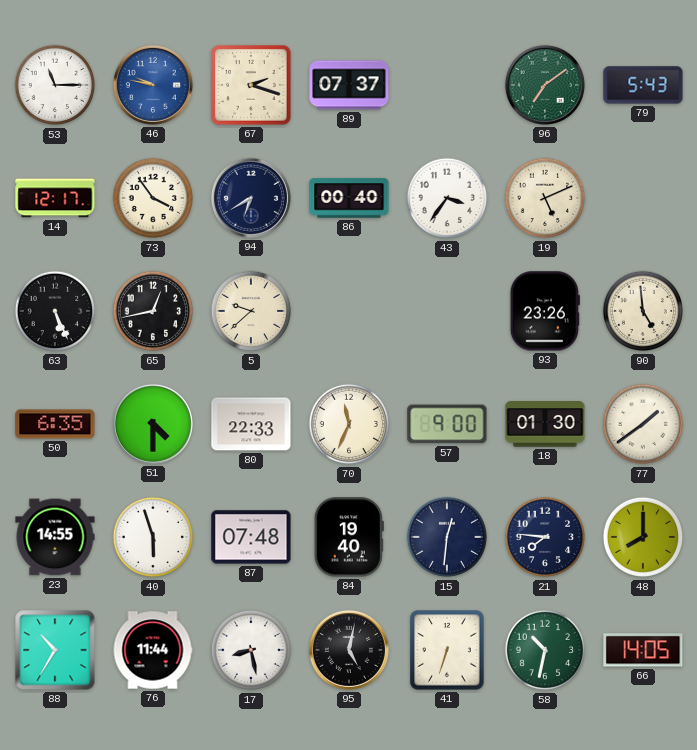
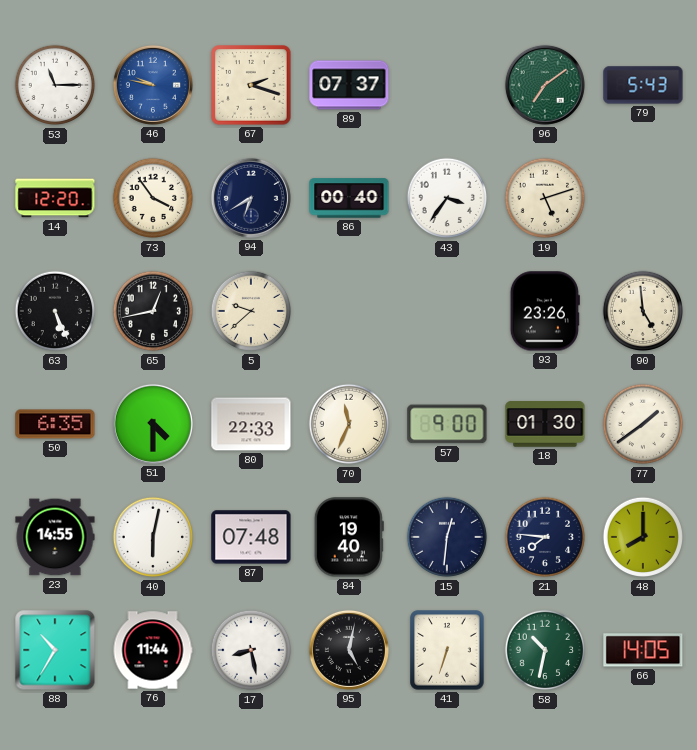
14: 12:17 -> 12:20 (55, 198)
19: 5:11 -> 5:12 (545, 198)
40: 5:57 -> 6:02 (153, 537)
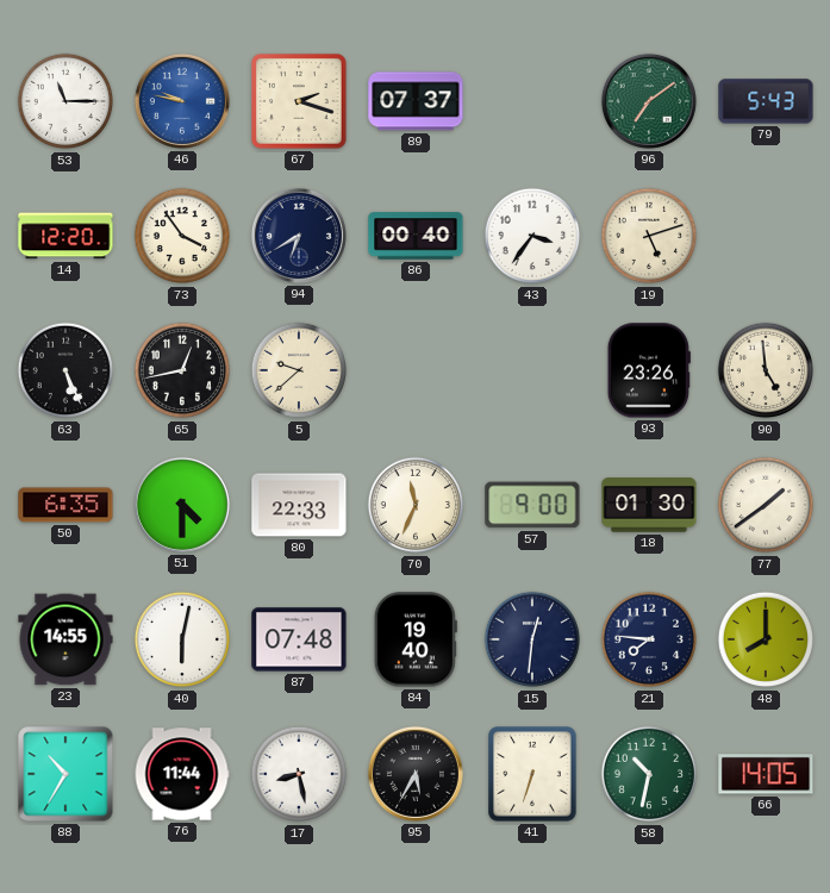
95: 5:02 -> 5:35 (416, 774)
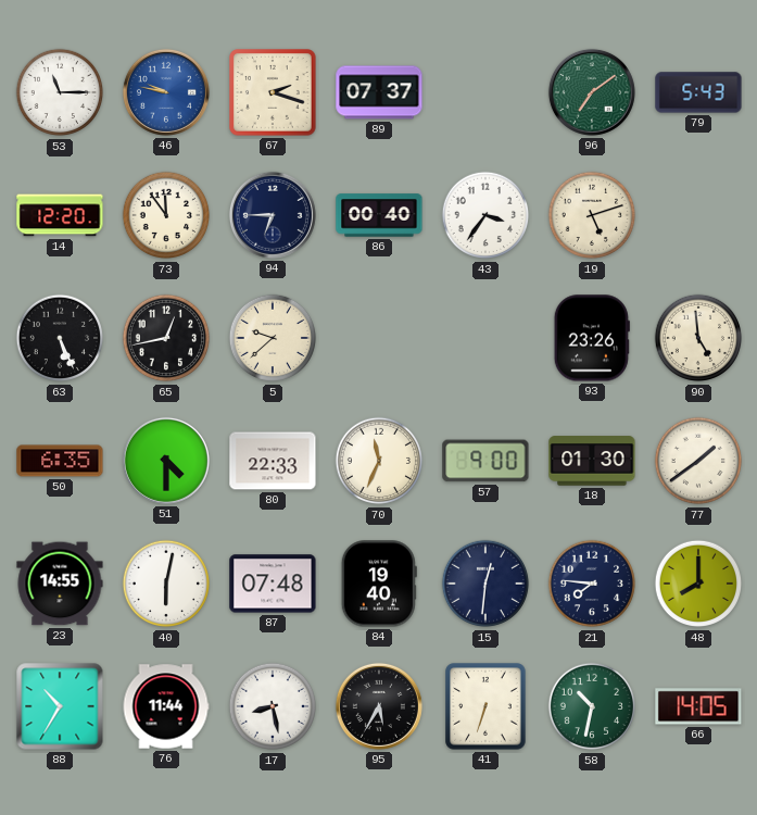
73: 3:54 -> 11:54 (166, 215)
94: 6:40 -> 6:45 (273, 215)
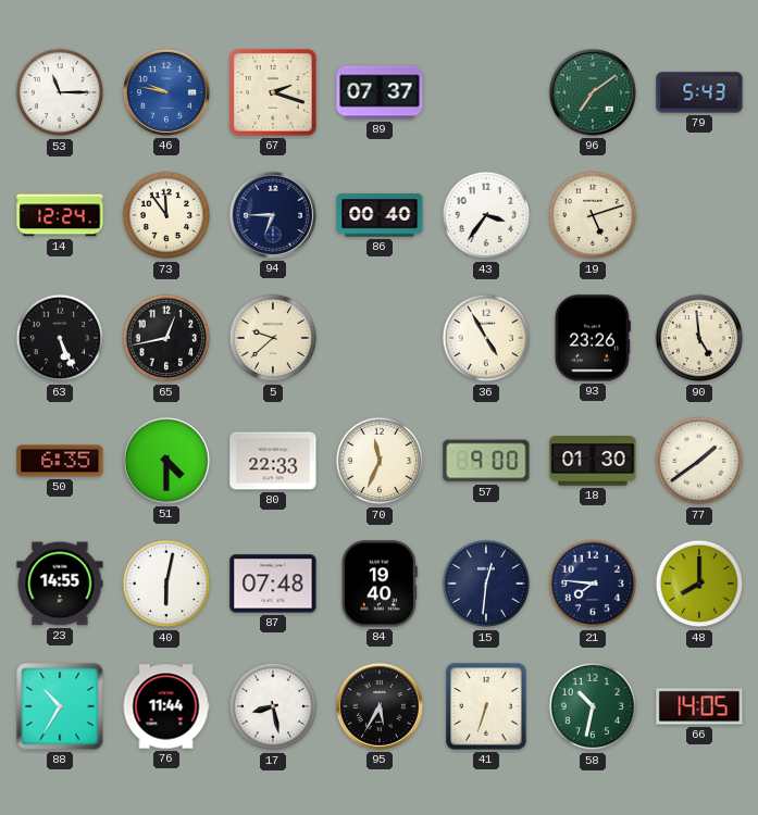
14: 12:20 -> 12:24 (60, 215)
36: none -> 4:55 (486, 338)
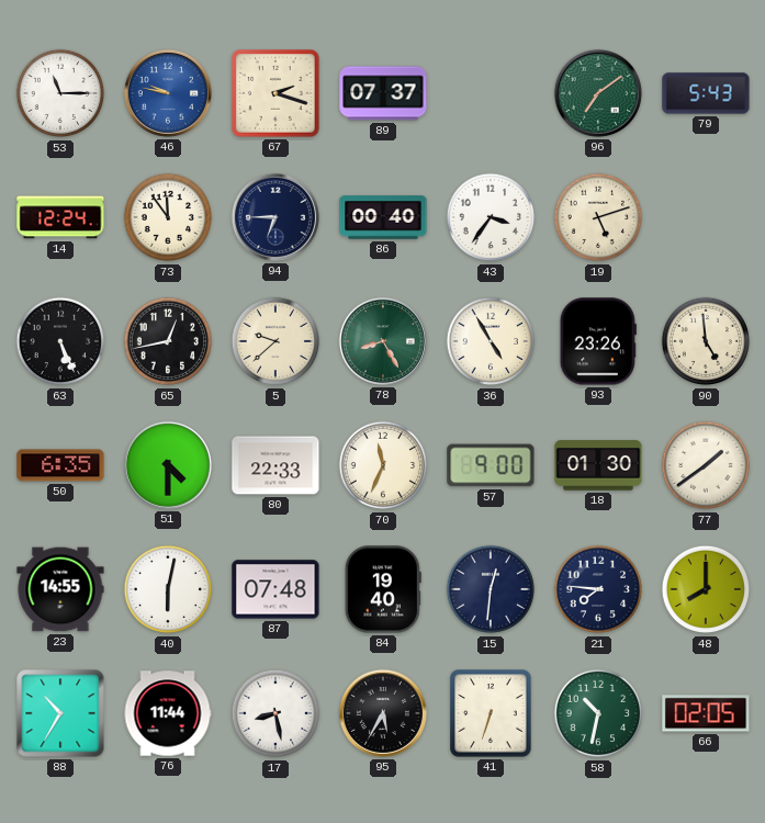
78: none -> 8:25 (383, 341)
66: 14:05 -> 02:05 (706, 713)
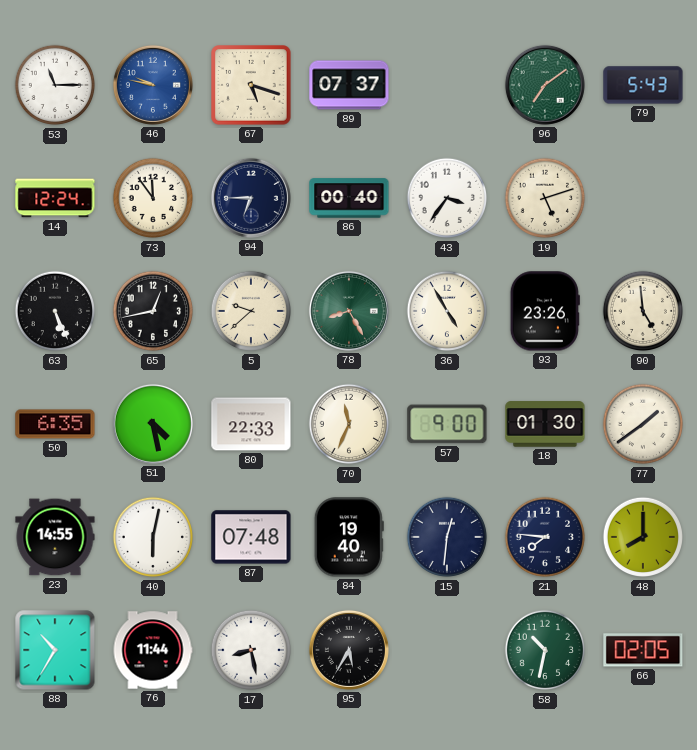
67: 2:18 -> 5:18 (252, 86)
51: 4:30 -> 4:28 (153, 424)
41: 6:33 -> none (491, 713)
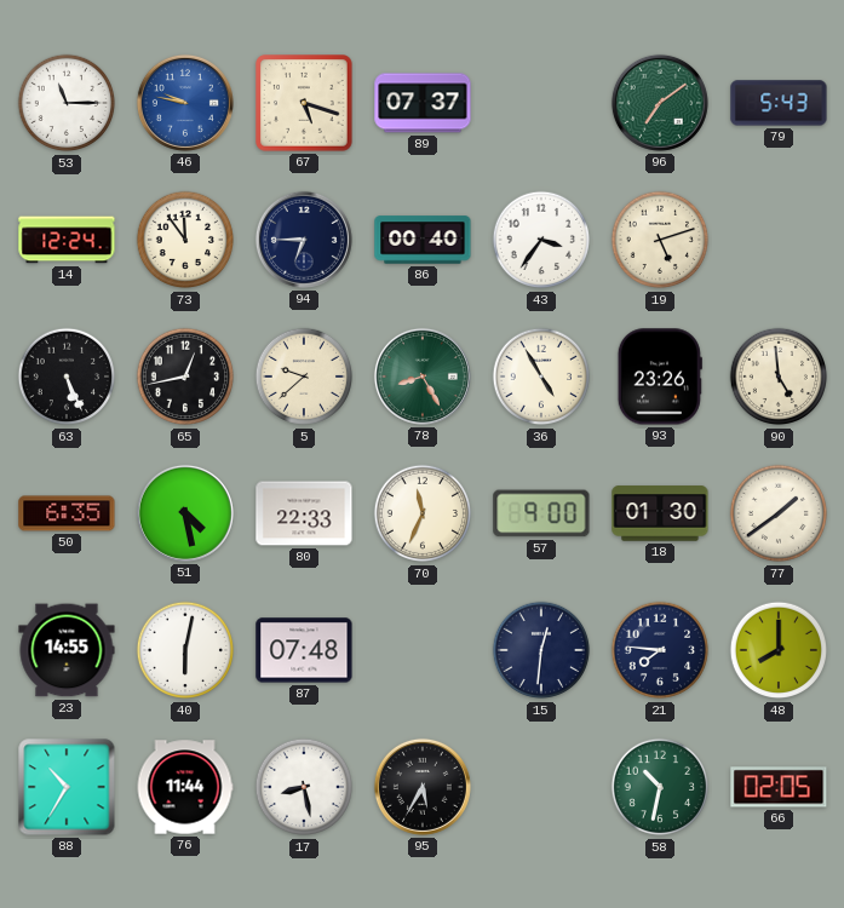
84: 19:40 -> none (349, 537)
